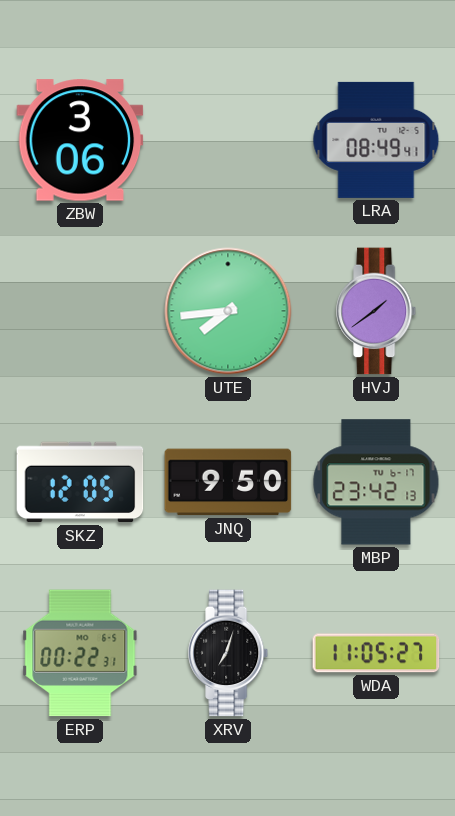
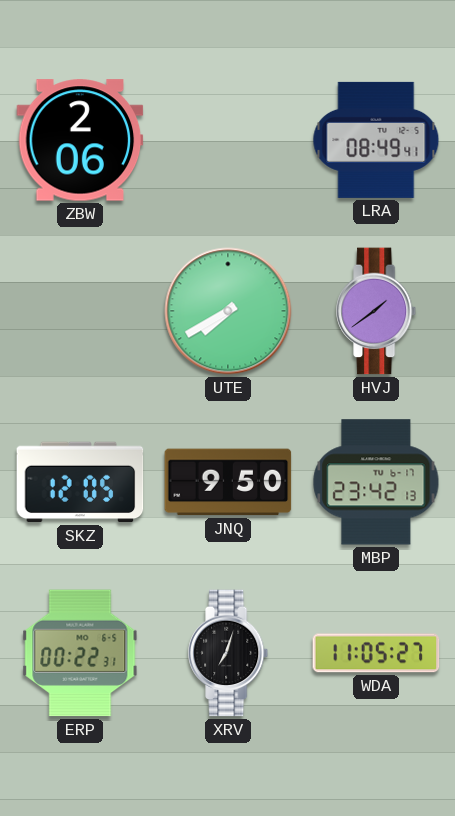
ZBW: 3:06 -> 2:06 (80, 140)
UTE: 7:44 -> 7:40 (228, 311)
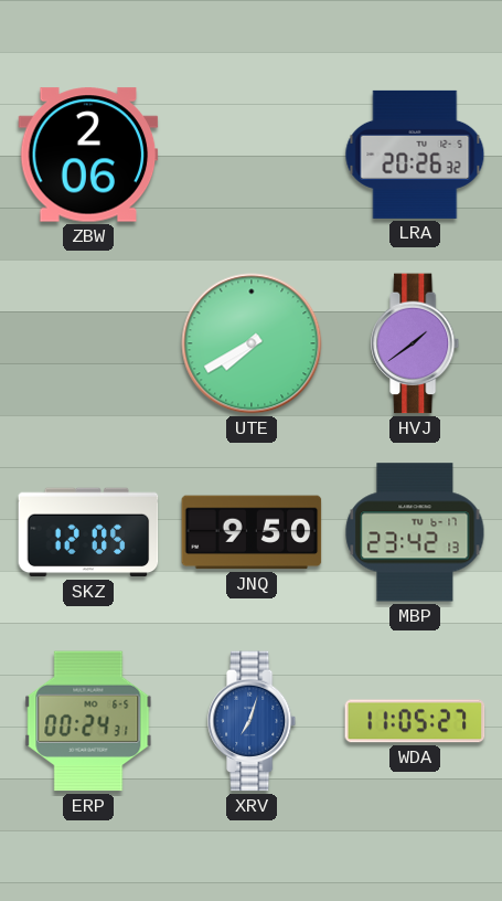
LRA: 08:49 -> 20:26 (415, 155)
ERP: 00:22 -> 00:24 (88, 721)
XRV dial: black -> blue (253, 721)
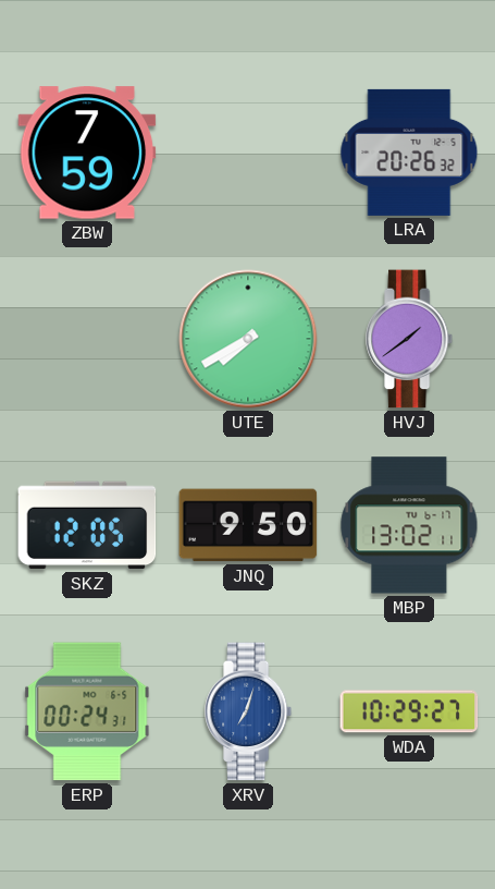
ZBW: 2:06 -> 7:59 (87, 153)
MBP: 23:42 -> 13:02 (409, 525)
WDA: 11:05 -> 10:29 (409, 711)
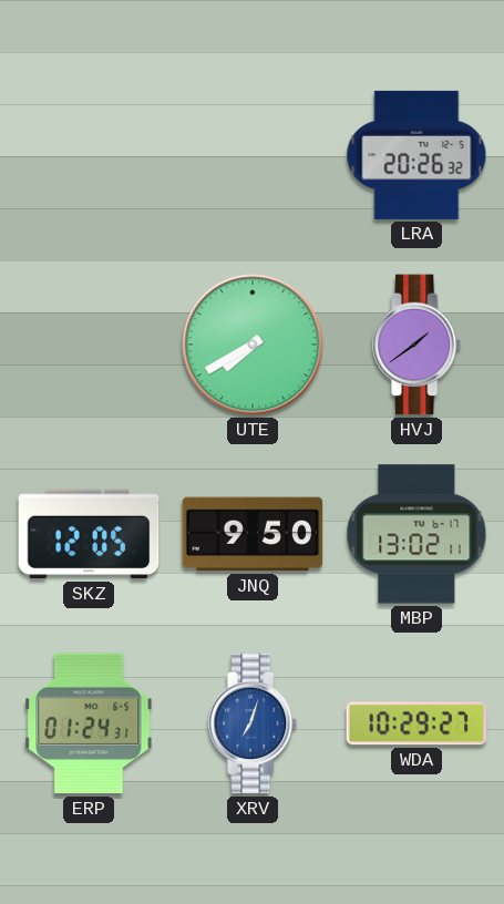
ZBW: 7:59 -> none (87, 153)
ERP: 00:24 -> 01:24 (89, 723)
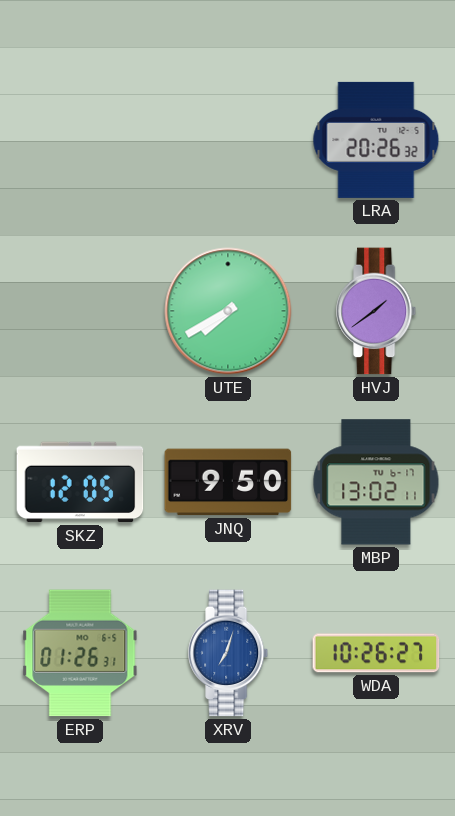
ERP: 01:24 -> 01:26 (80, 653)
WDA: 10:29 -> 10:26 (376, 653)
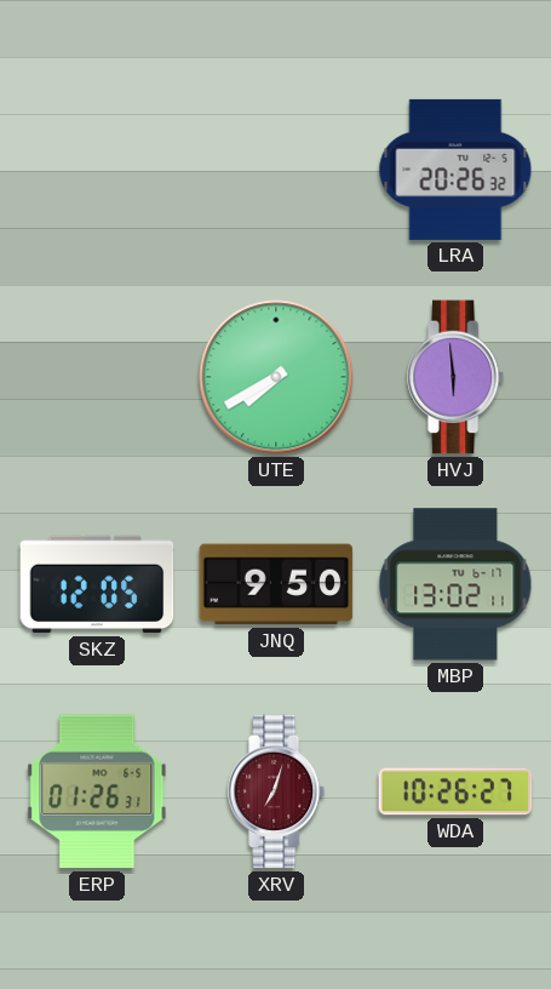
HVJ: 1:39 -> 5:59 (457, 377)
XRV dial: blue -> burgundy (277, 791)
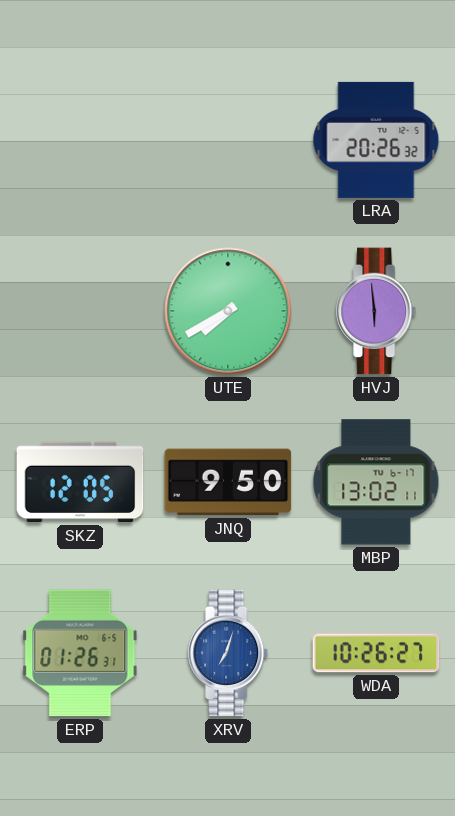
XRV dial: burgundy -> blue (229, 653)
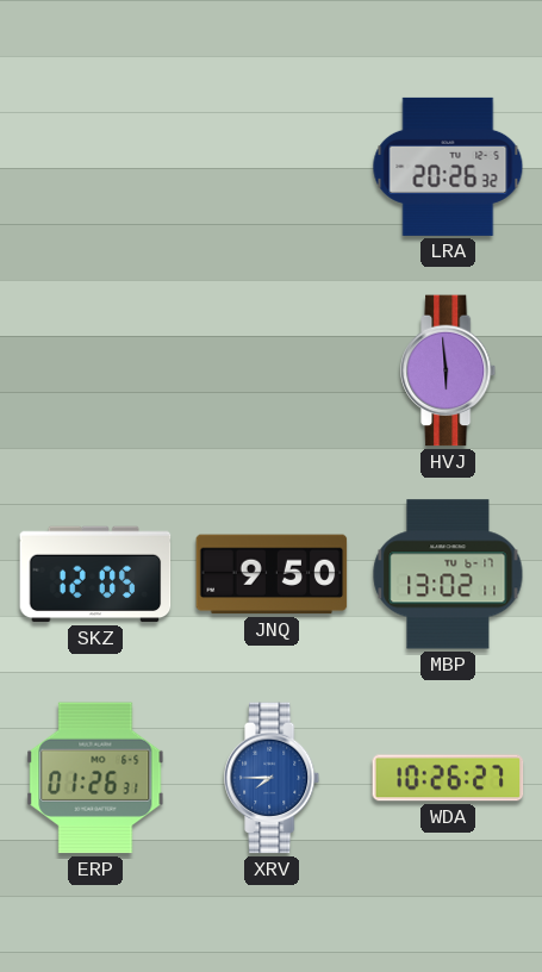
UTE: 7:40 -> none (228, 311)
XRV: 7:03 -> 7:45 (273, 778)
